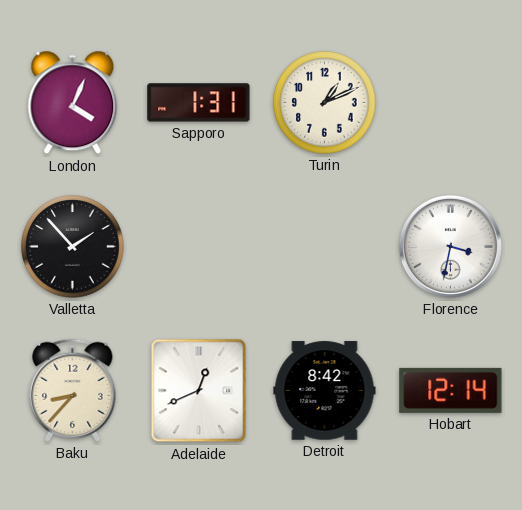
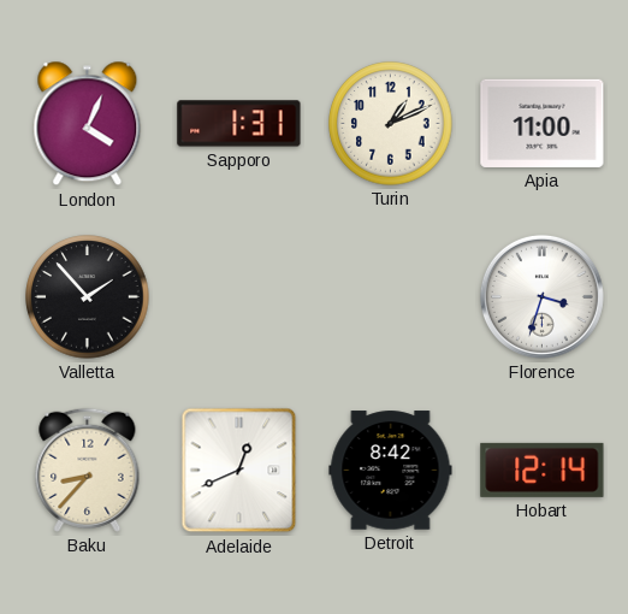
Apia: none -> 11:00 (543, 123)
Florence: 3:32 -> 3:33 (541, 296)
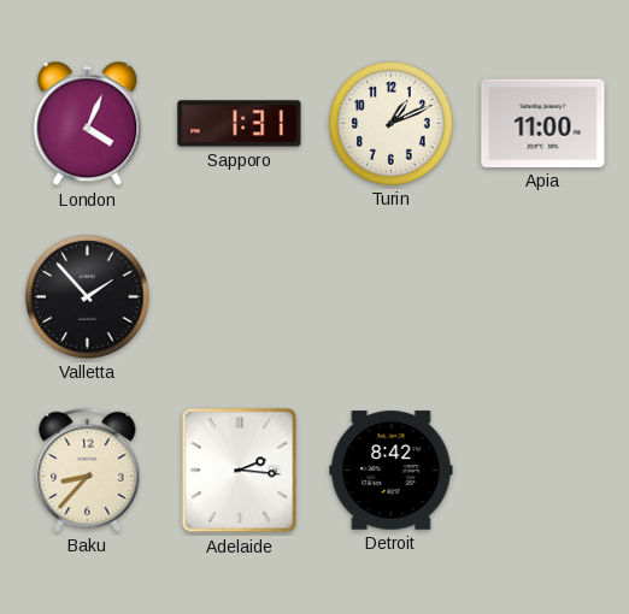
Florence: 3:33 -> none (541, 296)
Adelaide: 12:41 -> 2:16 (240, 471)
Hobart: 12:14 -> none (543, 470)
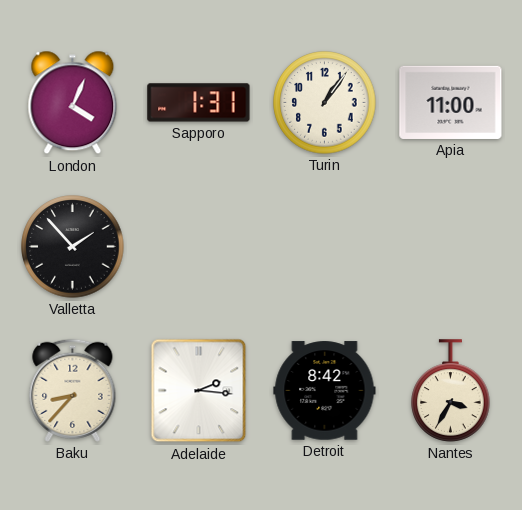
Turin: 1:11 -> 1:06 (325, 103)
Nantes: none -> 3:35 (451, 391)
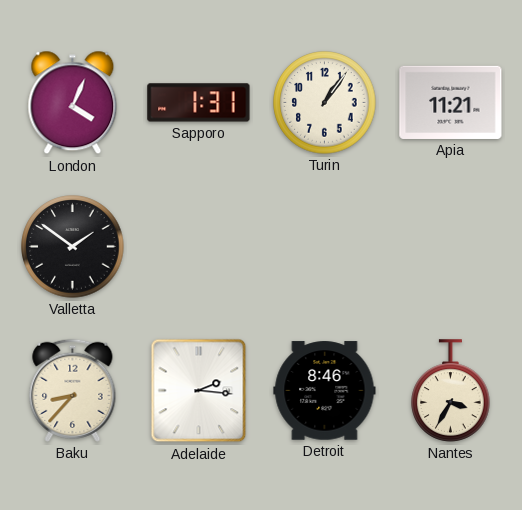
Apia: 11:00 -> 11:21 (451, 102)
Valletta: 1:53 -> 1:51 (73, 247)
Detroit: 8:42 -> 8:46 (325, 391)
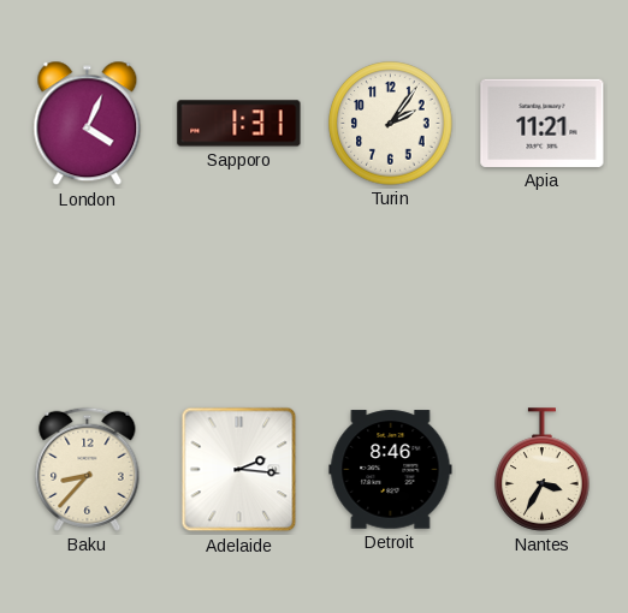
Turin: 1:06 -> 2:06 (391, 124)
Valletta: 1:51 -> none (73, 247)
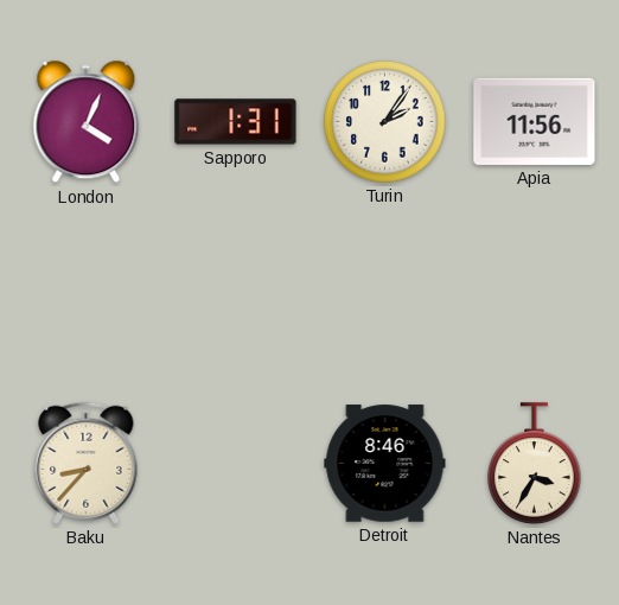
Apia: 11:21 -> 11:56 (535, 121)
Adelaide: 2:16 -> none (239, 470)
